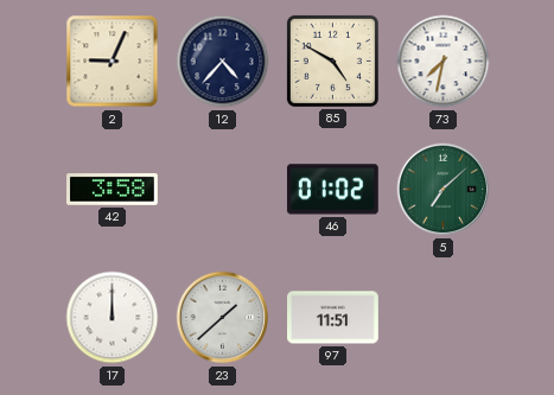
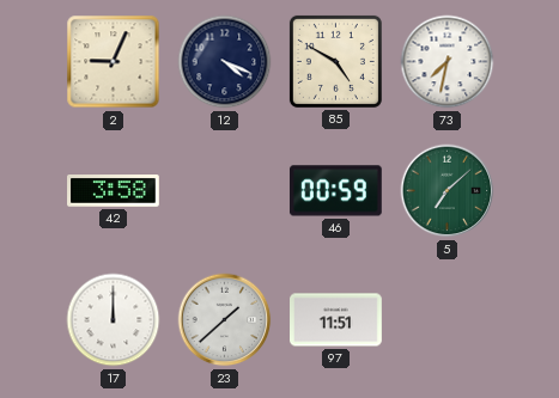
12: 4:37 -> 4:19 (225, 62)
46: 01:02 -> 00:59 (335, 191)
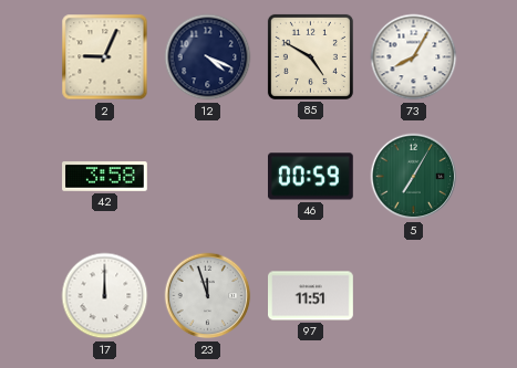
73: 7:32 -> 8:05 (414, 57)
5: 7:08 -> 7:05 (414, 177)
23: 1:38 -> 11:57 (208, 296)
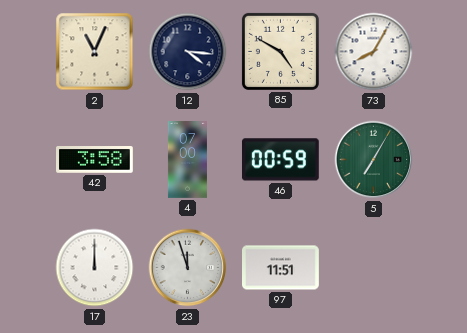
2: 9:04 -> 11:04 (95, 52)
12: 4:19 -> 4:16 (188, 52)
4: none -> 07:00 (187, 160)
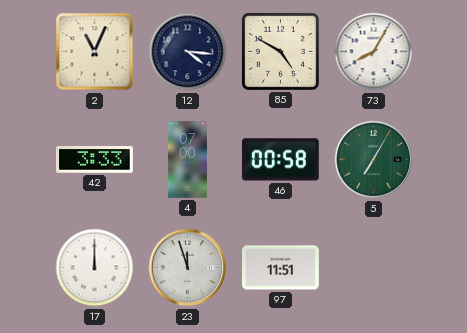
42: 3:58 -> 3:33 (95, 160)
46: 00:59 -> 00:58 (280, 160)
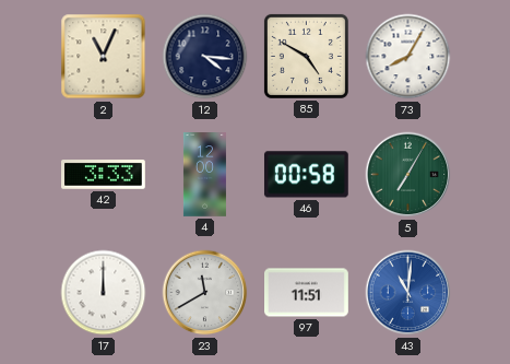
4: 07:00 -> 12:00 (204, 175)
23: 11:57 -> 11:40 (205, 293)
43: none -> 11:01 (408, 293)
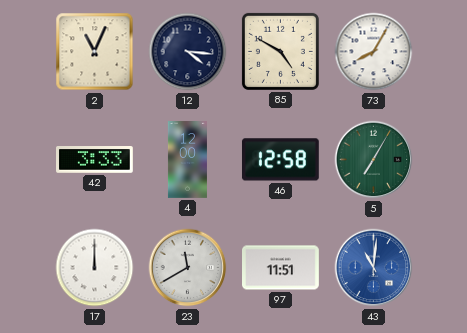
46: 00:58 -> 12:58 (280, 160)
